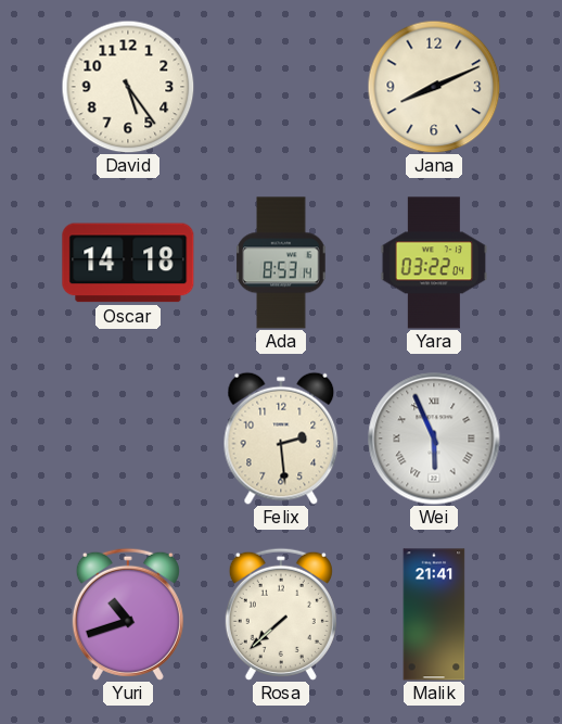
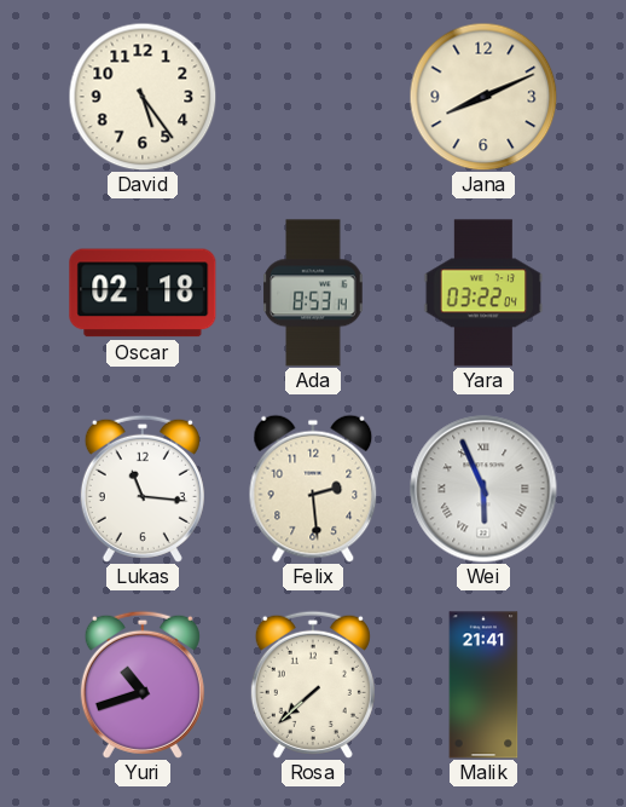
Oscar: 14:18 -> 02:18 (143, 293)
Lukas: none -> 11:16 (143, 489)
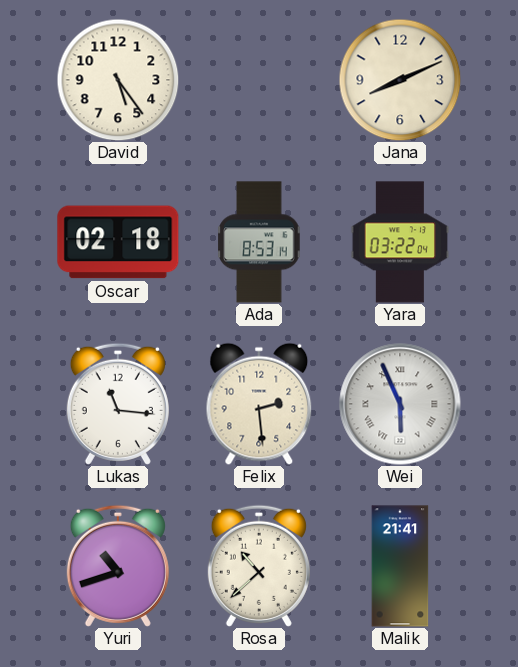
Rosa: 7:38 -> 10:38 (259, 566)
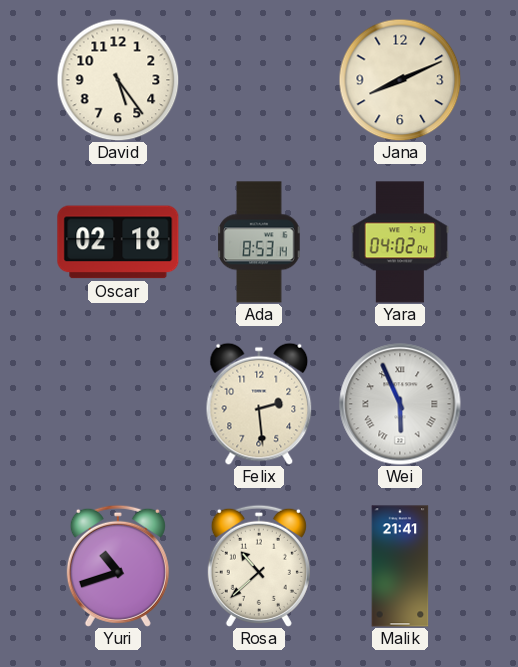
Yara: 03:22 -> 04:02 (400, 242)
Lukas: 11:16 -> none (118, 404)
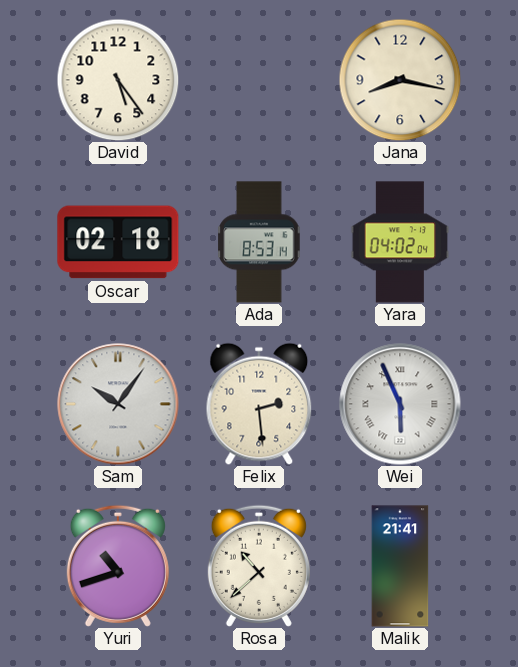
Jana: 8:11 -> 8:17 (400, 80)
Sam: none -> 10:06 (118, 404)
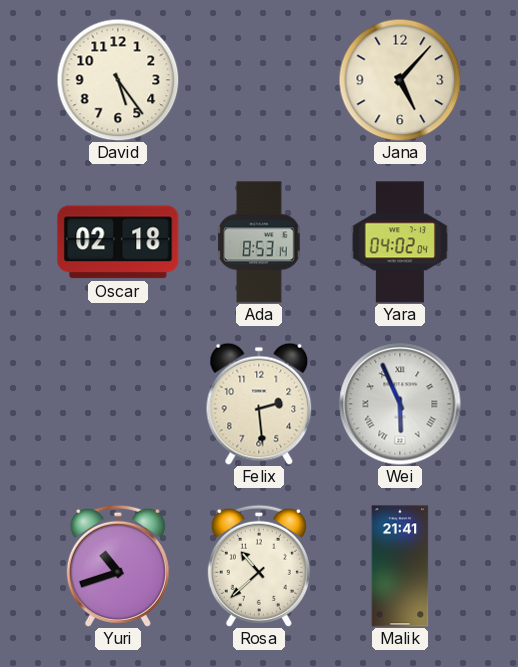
Jana: 8:17 -> 5:07 (400, 80)
Sam: 10:06 -> none (118, 404)
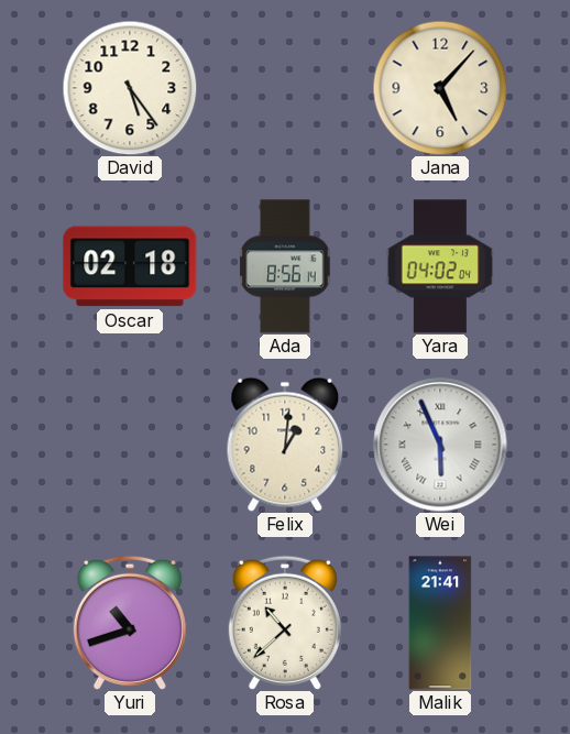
Ada: 8:53 -> 8:56 (285, 266)
Felix: 2:29 -> 1:01 (285, 445)
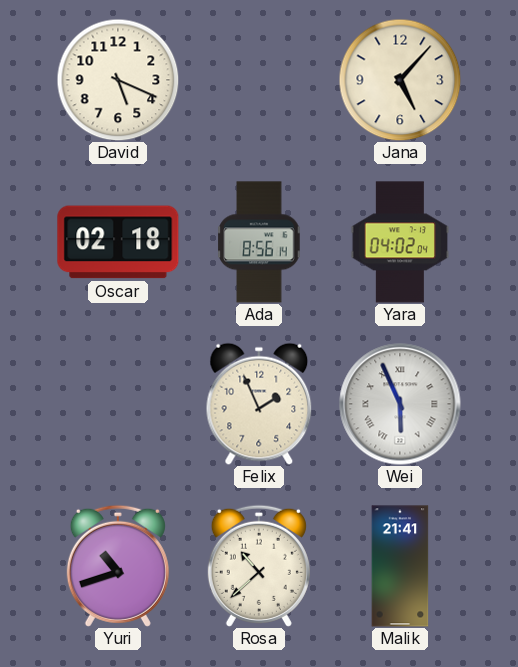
David: 5:24 -> 5:19 (118, 80)
Felix: 1:01 -> 1:56 (259, 404)
